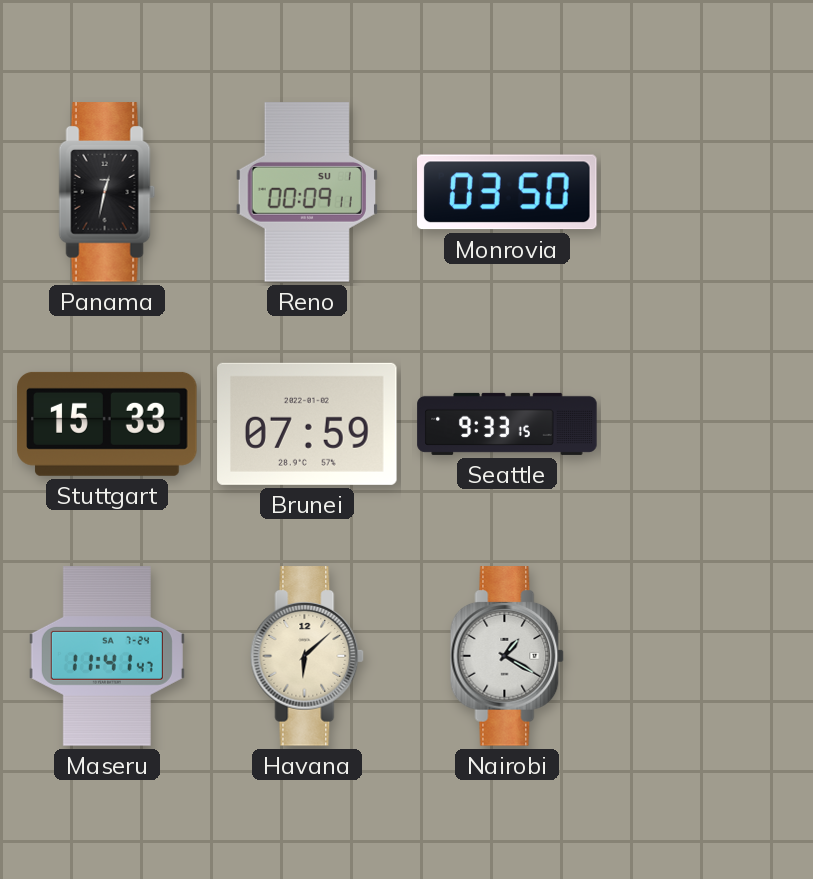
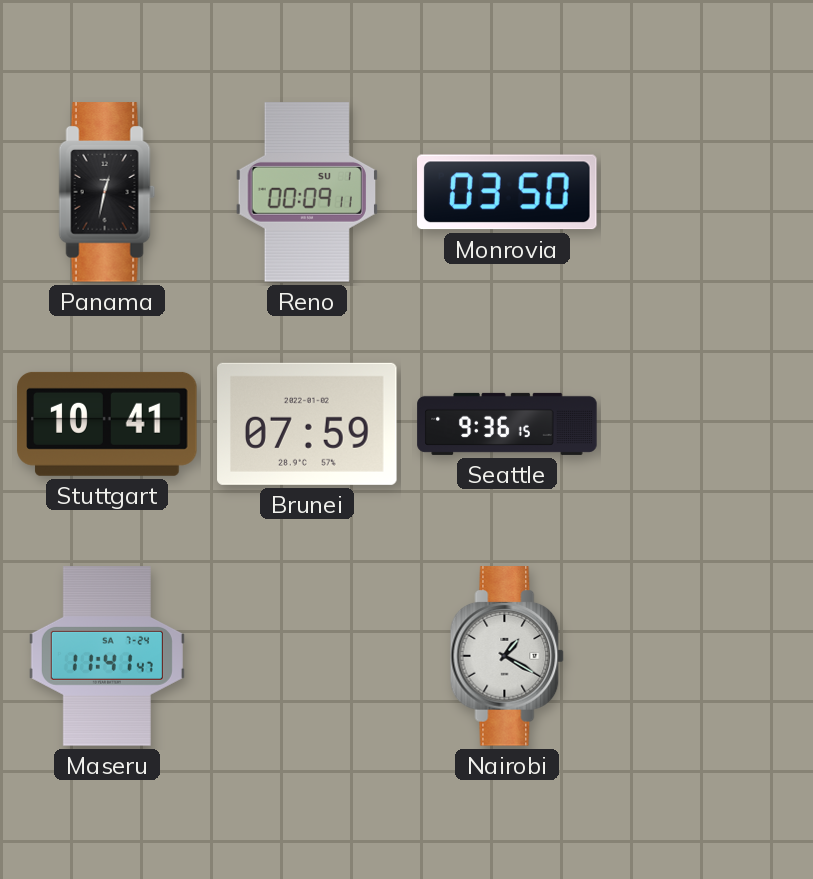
Stuttgart: 15:33 -> 10:41 (107, 424)
Seattle: 9:33 -> 9:36 (507, 424)
Havana: 6:08 -> none (307, 656)
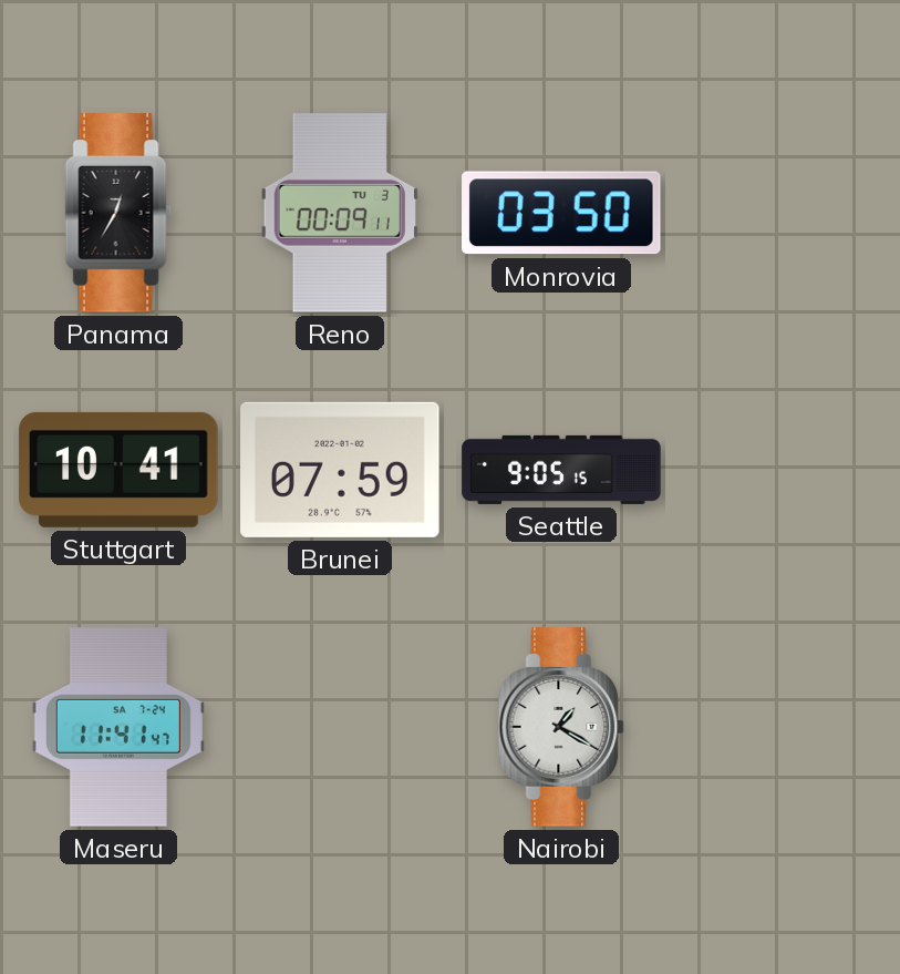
Panama: 12:32 -> 12:35 (118, 213)
Reno date: SU 1 -> TU 3 (340, 213)
Seattle: 9:36 -> 9:05 (561, 470)
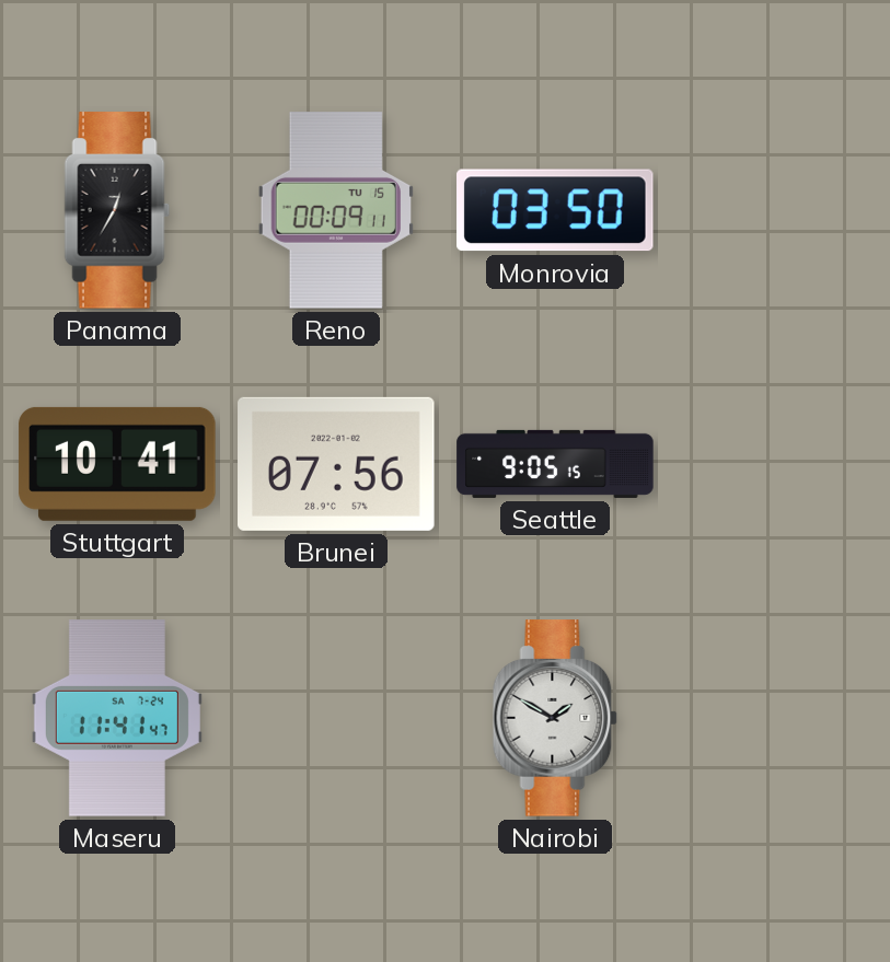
Reno date: TU 3 -> TU 15 (336, 210)
Brunei: 07:59 -> 07:56 (336, 464)
Nairobi: 1:20 -> 1:50 (555, 718)
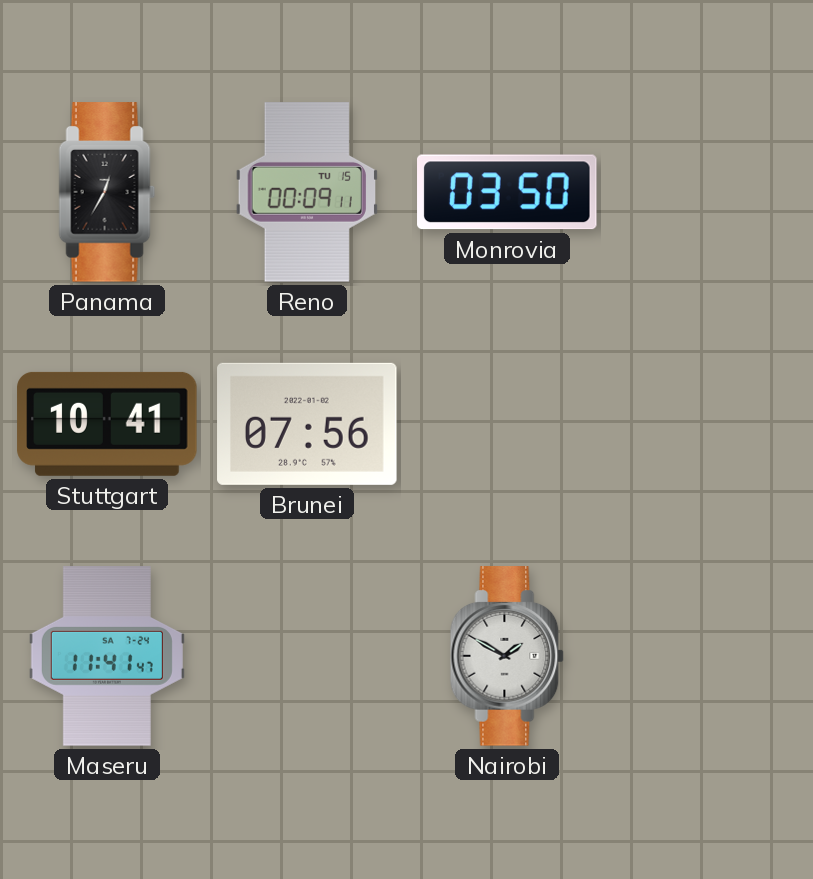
Seattle: 9:05 -> none (555, 464)
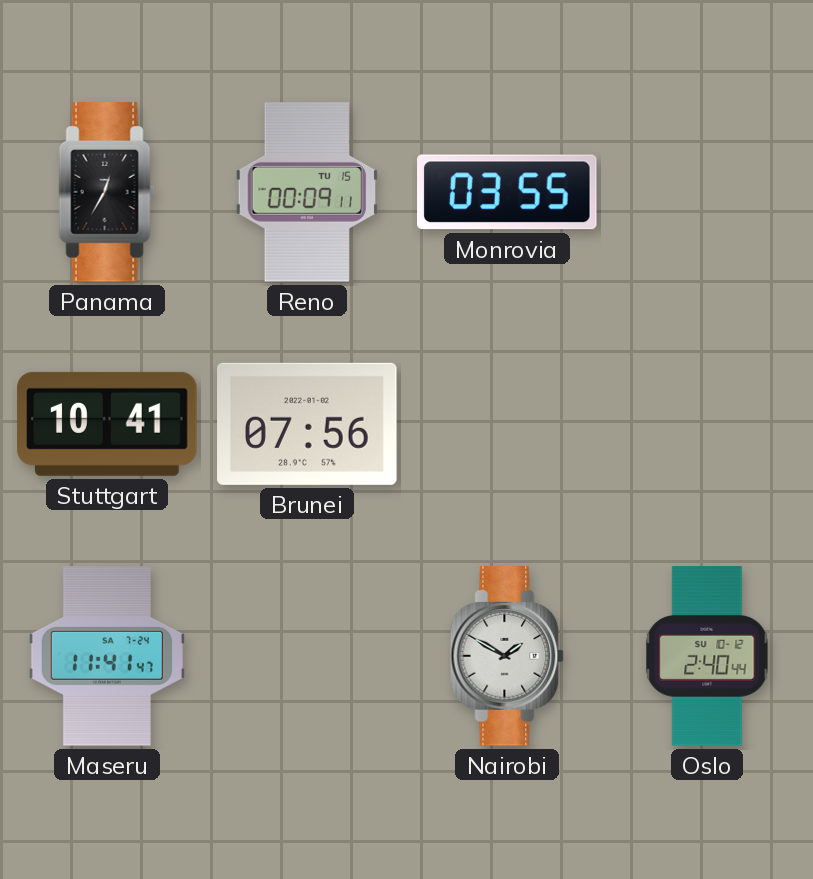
Monrovia: 03:50 -> 03:55 (507, 192)
Oslo: none -> 2:40 (707, 656)
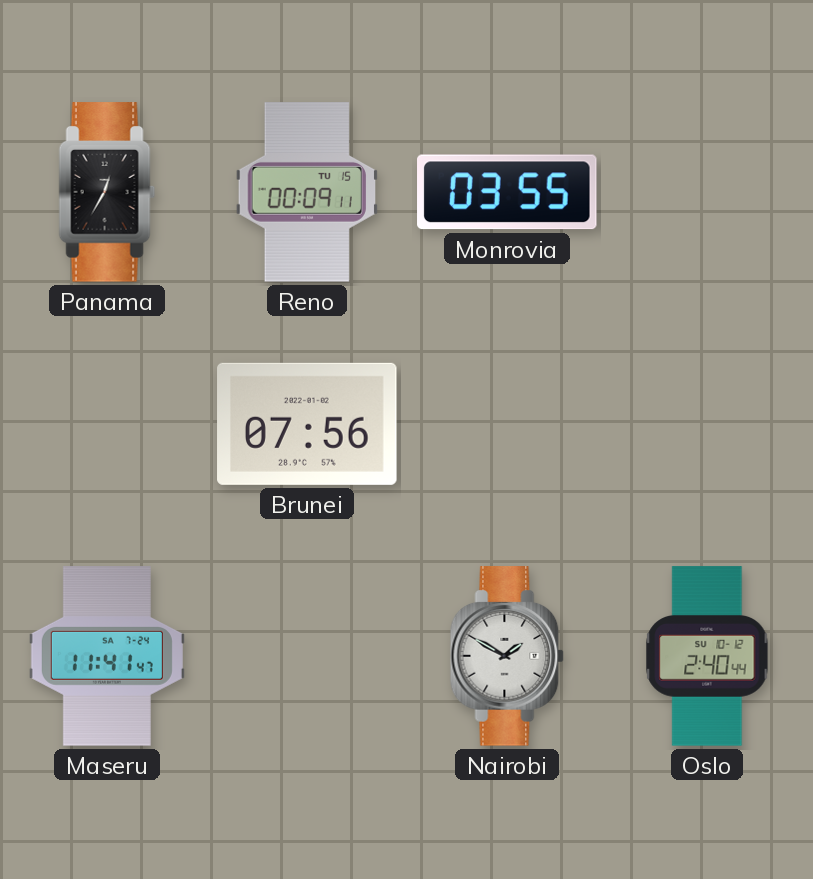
Stuttgart: 10:41 -> none (107, 424)
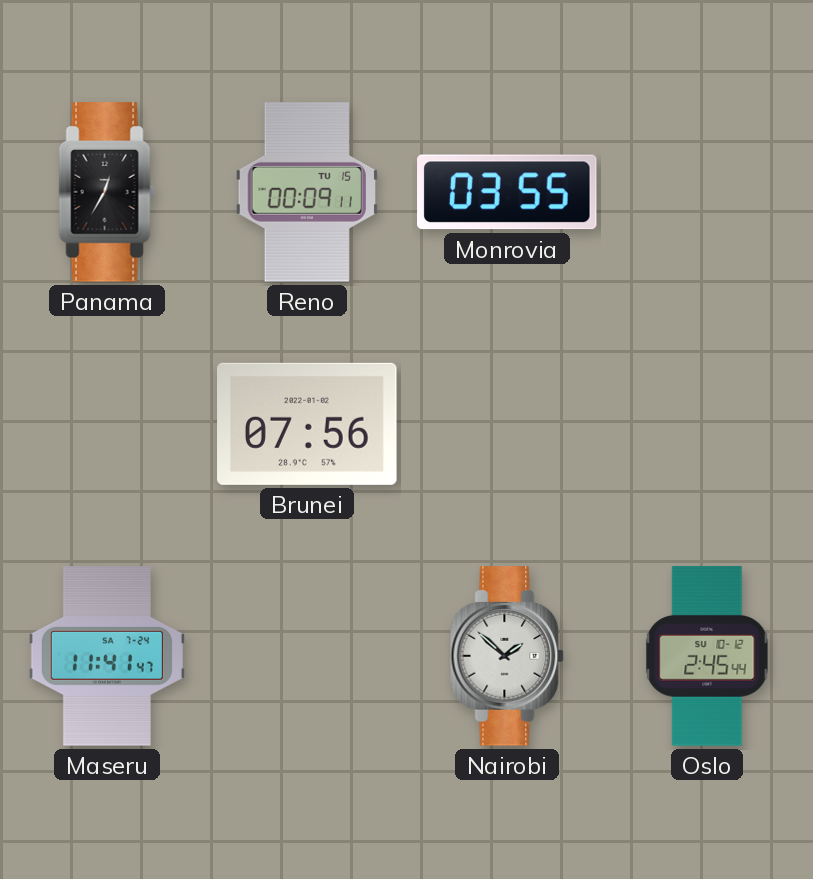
Nairobi: 1:50 -> 1:52 (507, 656)
Oslo: 2:40 -> 2:45 (707, 656)
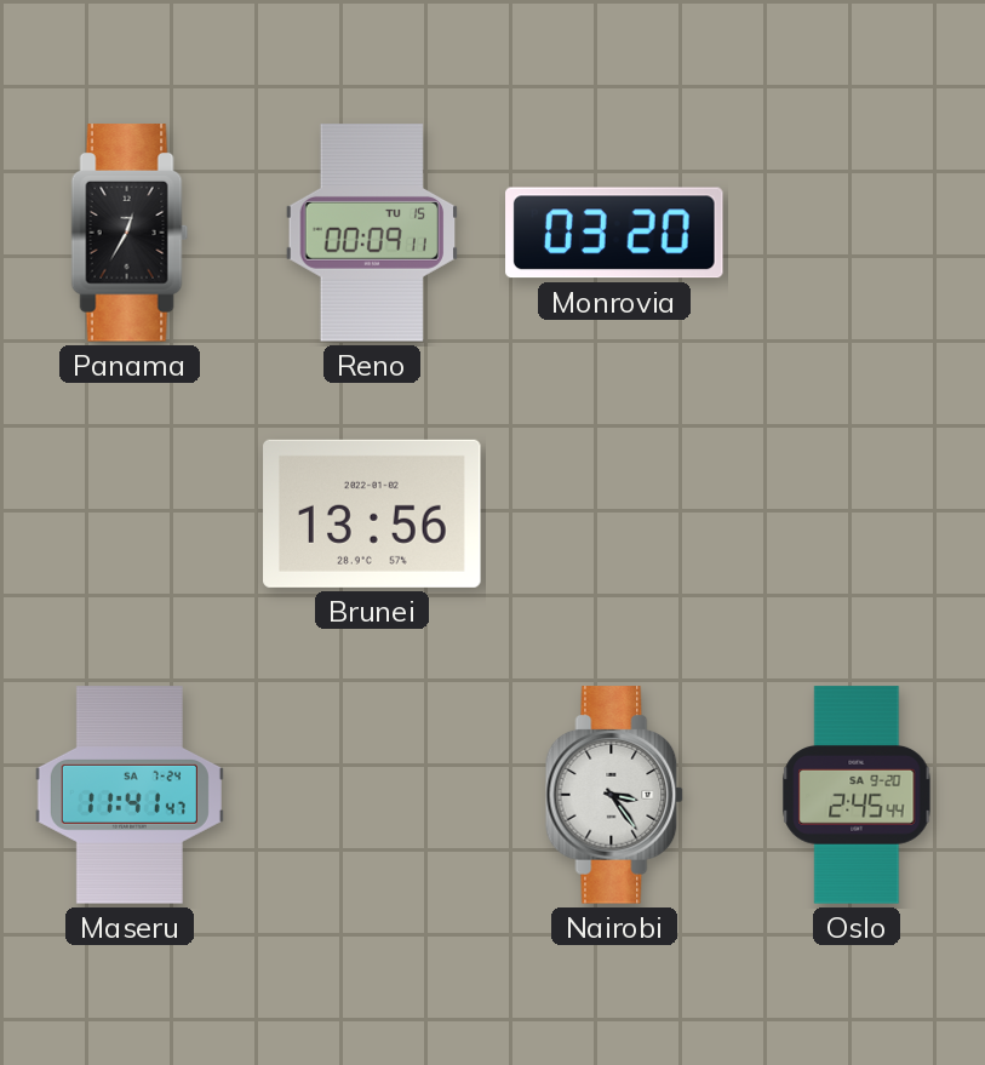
Monrovia: 03:55 -> 03:20 (614, 233)
Brunei: 07:56 -> 13:56 (372, 514)
Nairobi: 1:52 -> 3:24 (614, 795)
Oslo date: SU 10-12 -> SA 9-20 (857, 795)
